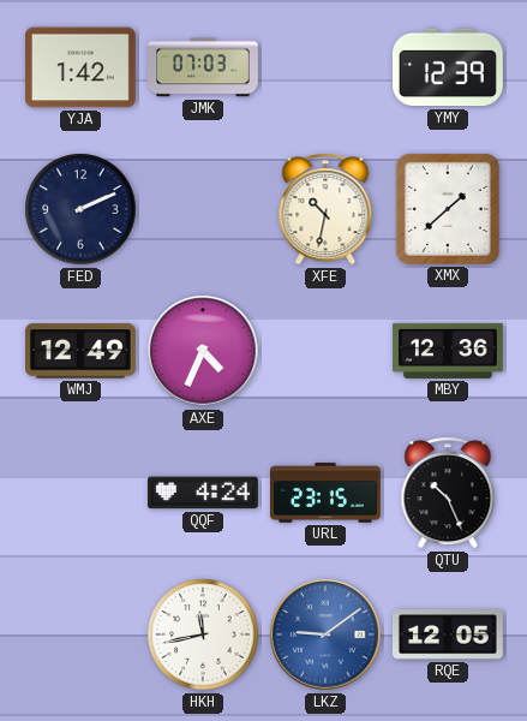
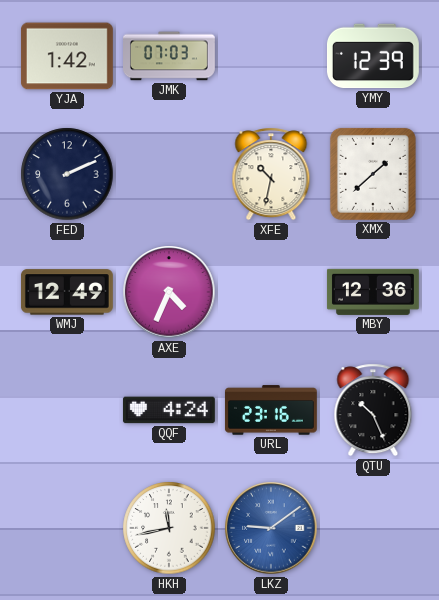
URL: 23:15 -> 23:16 (271, 410)
RQE: 12:05 -> none (448, 634)
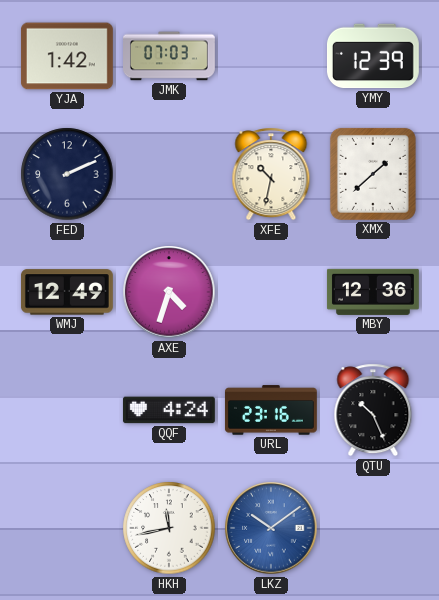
AXE: 4:34 -> 4:33 (169, 292)
LKZ: 9:09 -> 10:09 (271, 528)
